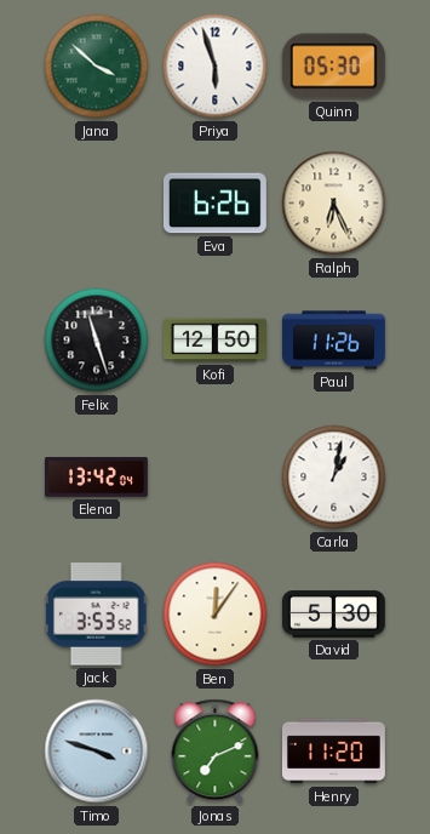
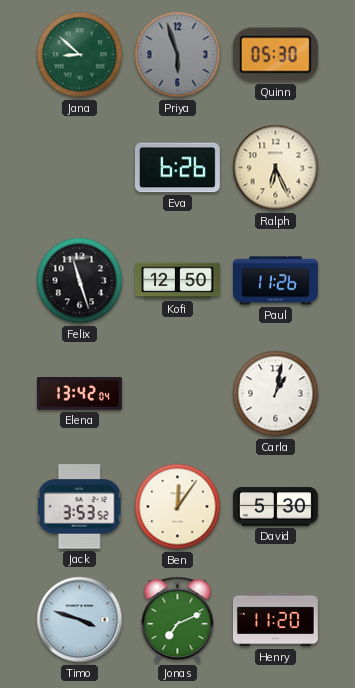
Jana: 3:52 -> 8:52 (80, 55)
Priya dial: white -> grey (178, 55)
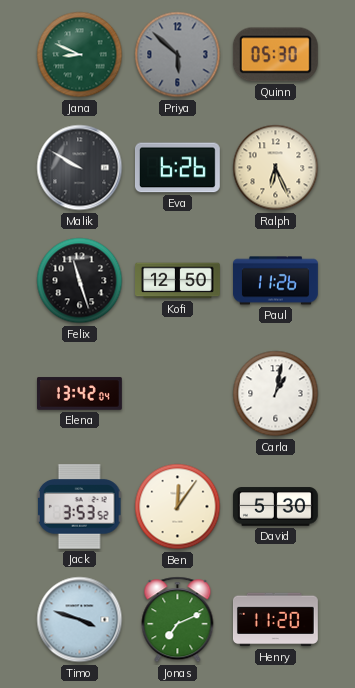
Jana: 8:52 -> 8:49 (80, 55)
Priya: 5:57 -> 5:52 (178, 55)
Malik: none -> 9:50 (80, 168)
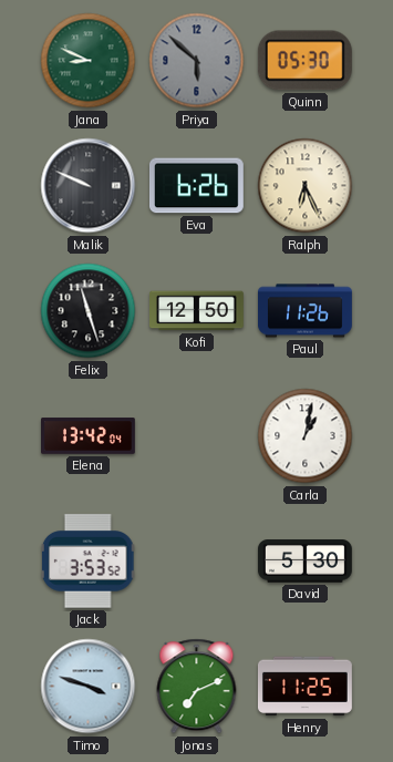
Malik: 9:50 -> 9:49 (89, 186)
Ben: 12:06 -> none (178, 507)
Henry: 11:20 -> 11:25 (304, 687)
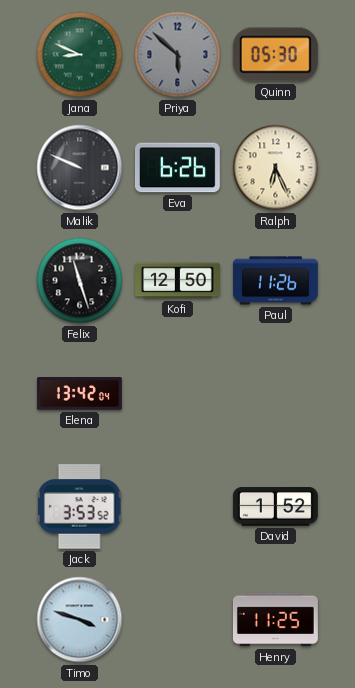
Carla: 1:02 -> none (306, 436)
David: 5:30 -> 1:52 (275, 507)
Jonas: 7:11 -> none (197, 687)
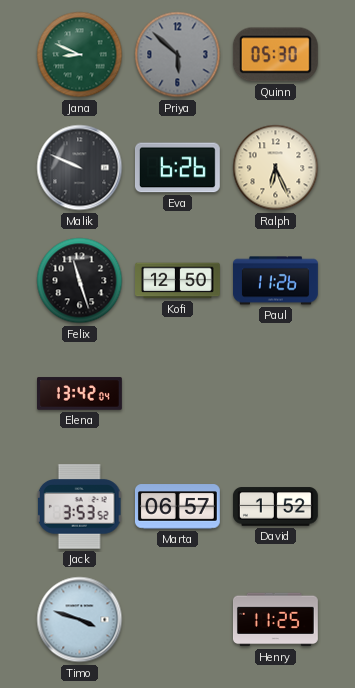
Marta: none -> 06:57 (177, 507)
